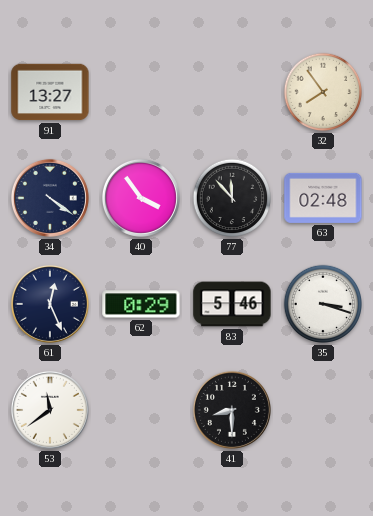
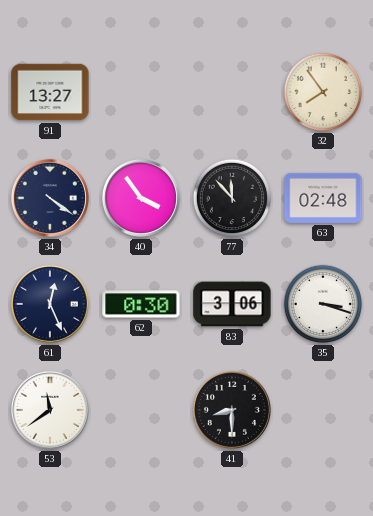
62: 0:29 -> 0:30 (141, 304)
83: 5:46 -> 3:06 (232, 304)
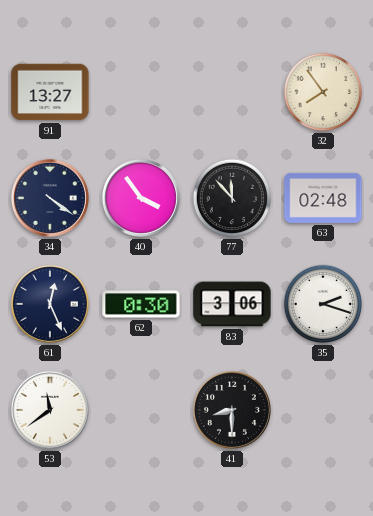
35: 3:18 -> 2:18 (323, 304)
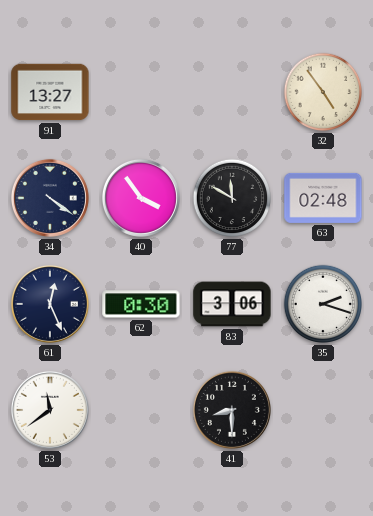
32: 7:54 -> 4:54 (323, 92)
77: 11:53 -> 11:50 (232, 198)
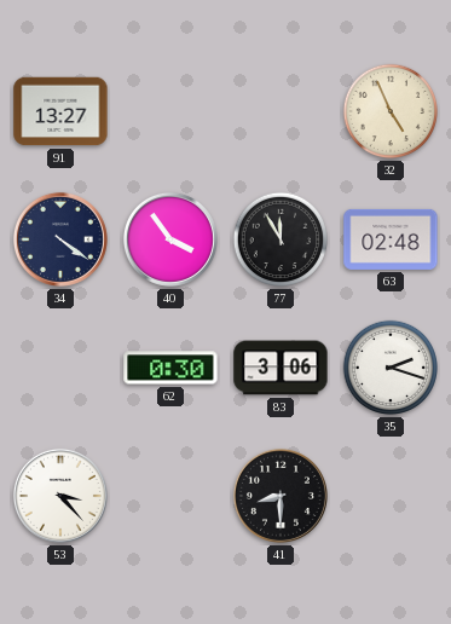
32: 4:54 -> 4:56 (391, 111)
77: 11:50 -> 11:55 (281, 239)
61: 12:26 -> none (50, 304)
53: 11:39 -> 3:23 (60, 496)
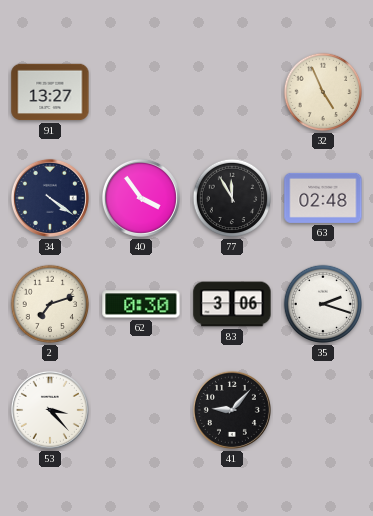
2: none -> 7:12 (50, 304)
41: 8:30 -> 9:07 (232, 410)
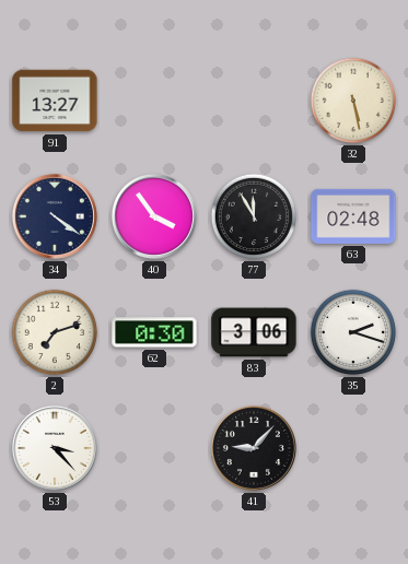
32: 4:56 -> 5:28 (353, 101)
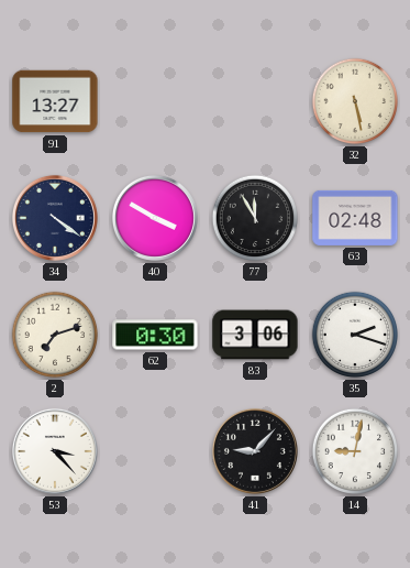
40: 3:54 -> 3:50 (155, 218)
14: none -> 9:02 (355, 451)
